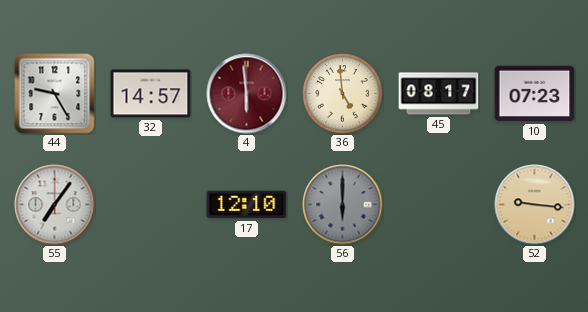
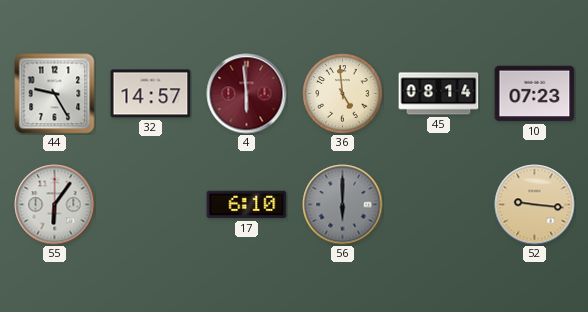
45: 08:17 -> 08:14 (439, 94)
55: 7:06 -> 6:06 (55, 205)
17: 12:10 -> 6:10 (247, 205)
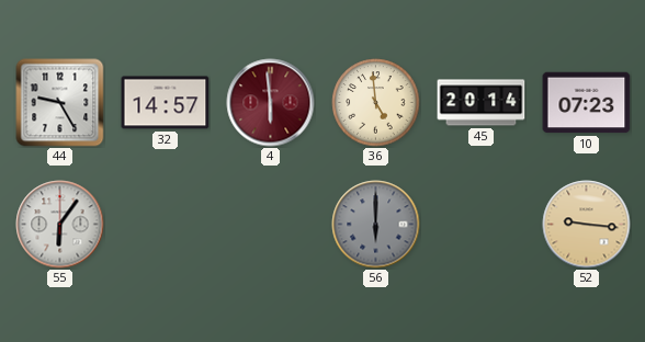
45: 08:14 -> 20:14 (482, 103)
17: 6:10 -> none (247, 205)
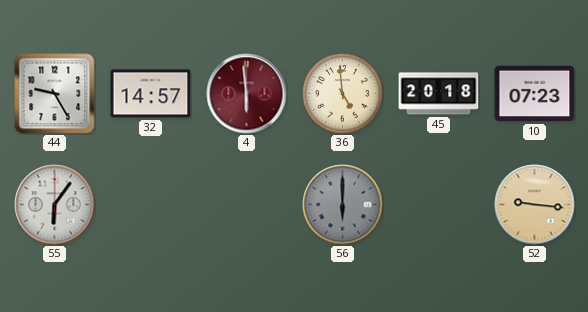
45: 20:14 -> 20:18 (439, 94)
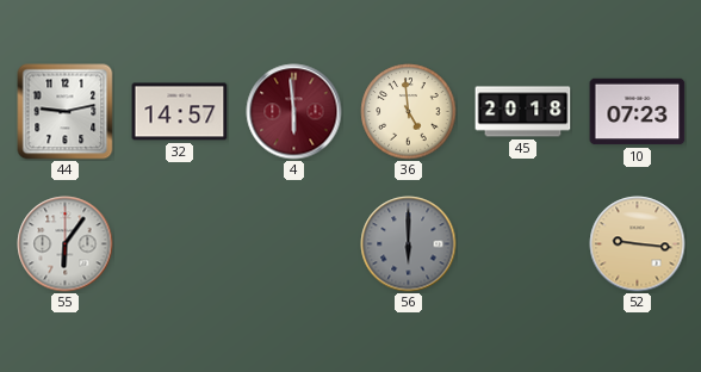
44: 9:25 -> 9:13 (66, 112)
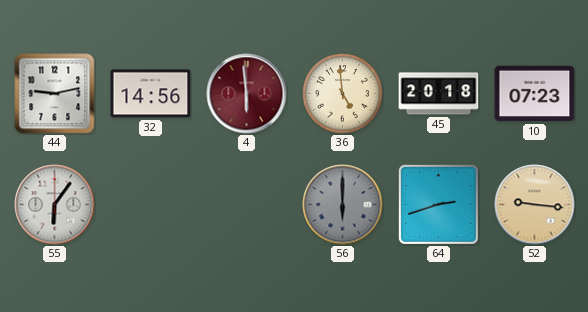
32: 14:57 -> 14:56 (151, 94)
64: none -> 2:42 (438, 204)
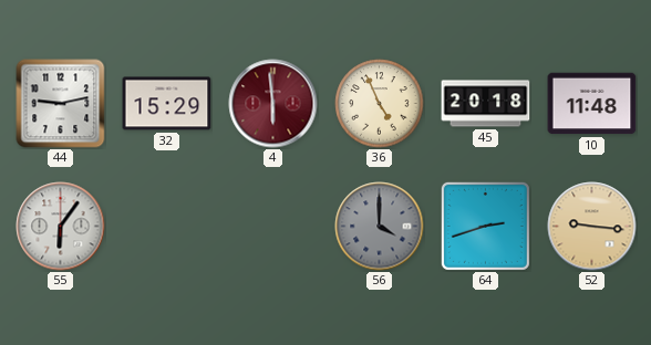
32: 14:56 -> 15:29 (167, 104)
36: 4:59 -> 4:56 (380, 104)
10: 07:23 -> 11:48 (592, 104)
56: 6:00 -> 4:00 (380, 227)
